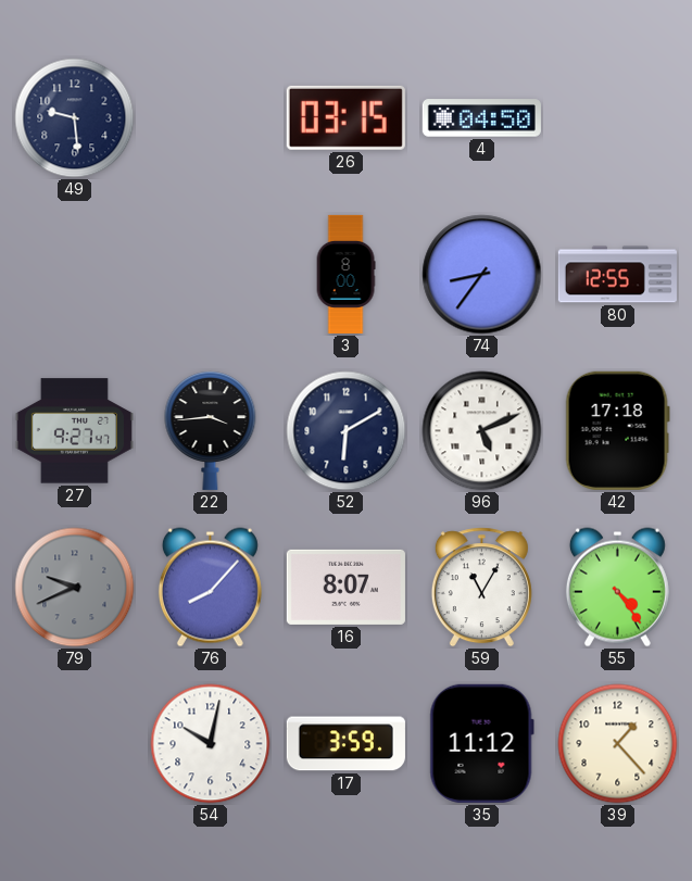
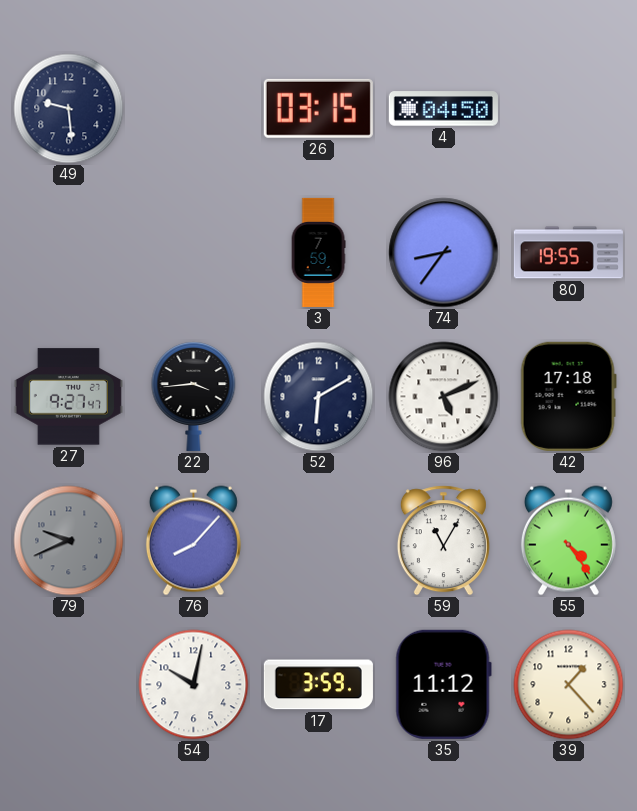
3: 8:00 -> 7:59 (318, 252)
80: 12:55 -> 19:55 (568, 253)
16: 8:07 -> none (345, 587)
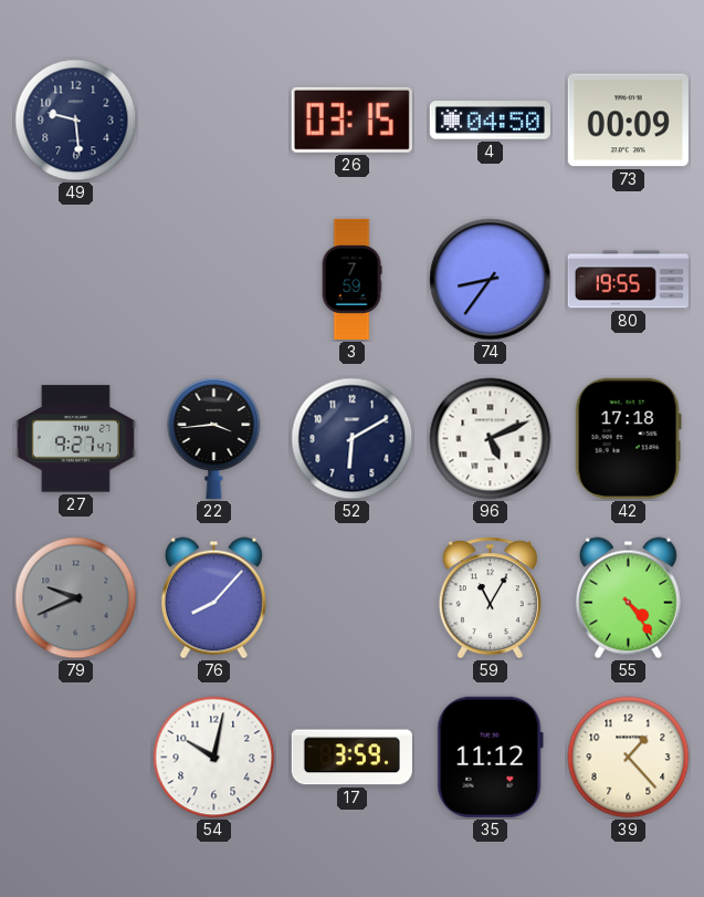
73: none -> 00:09 (628, 121)
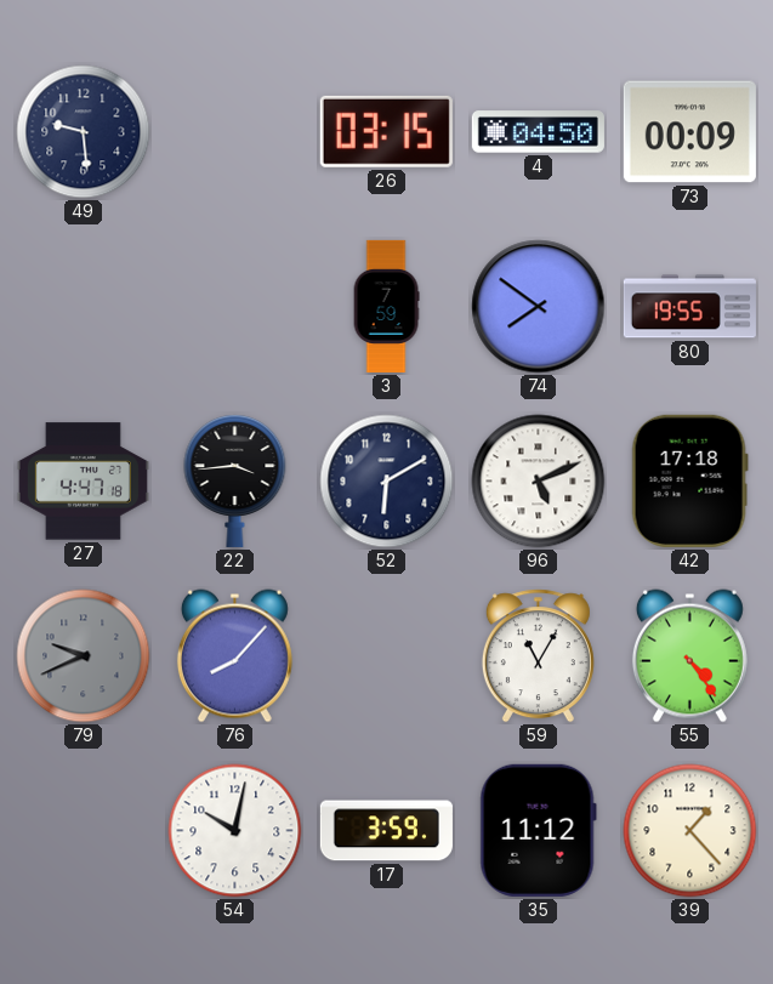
74: 8:36 -> 7:51 (539, 307)
27: 9:27 -> 4:47 (83, 482)
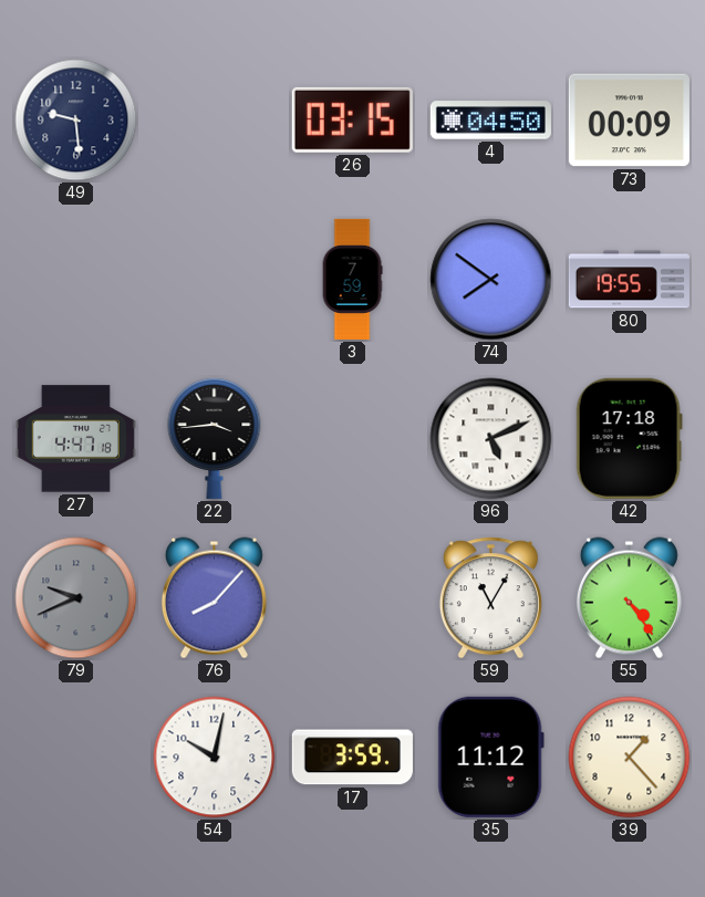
52: 6:10 -> none (387, 482)
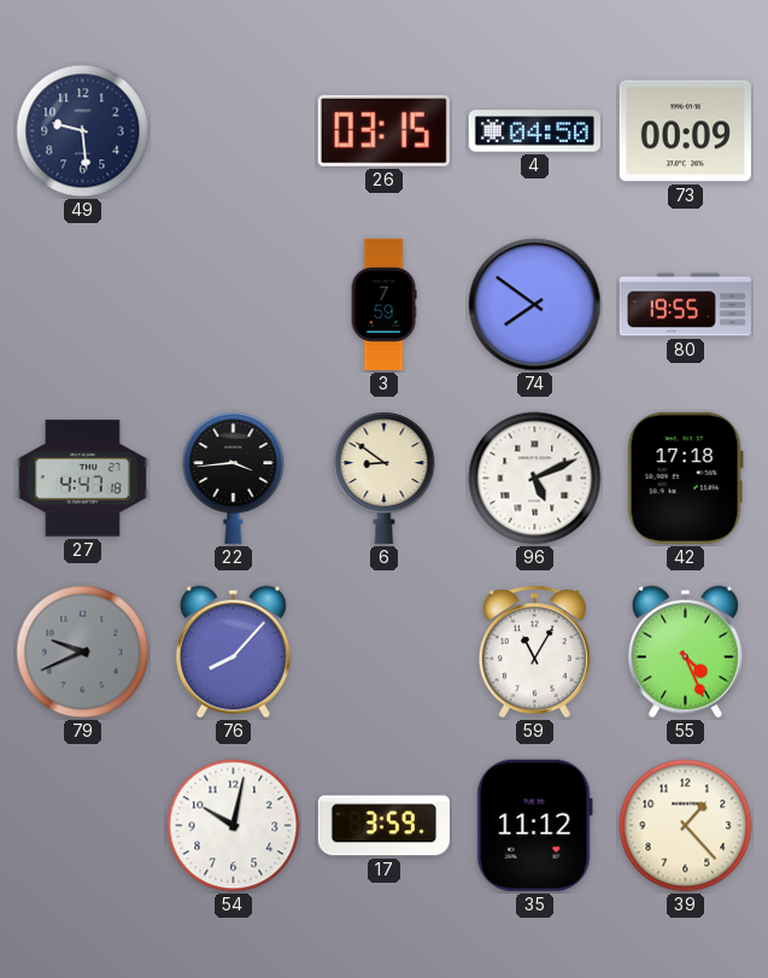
6: none -> 8:51 (385, 478)
55: 4:24 -> 4:26 (685, 652)
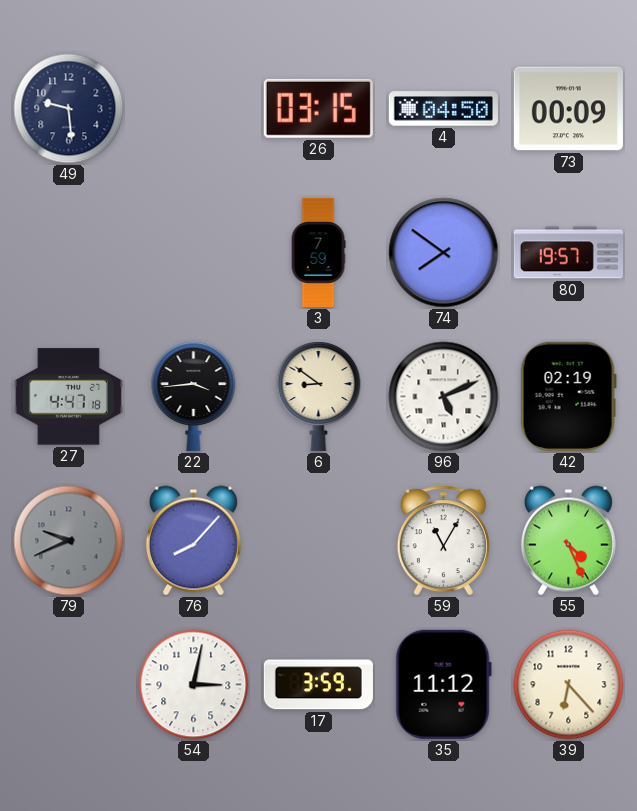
80: 19:55 -> 19:57 (568, 253)
42: 17:18 -> 02:19 (568, 396)
54: 10:02 -> 3:02 (194, 685)
39: 1:23 -> 6:23 (569, 685)
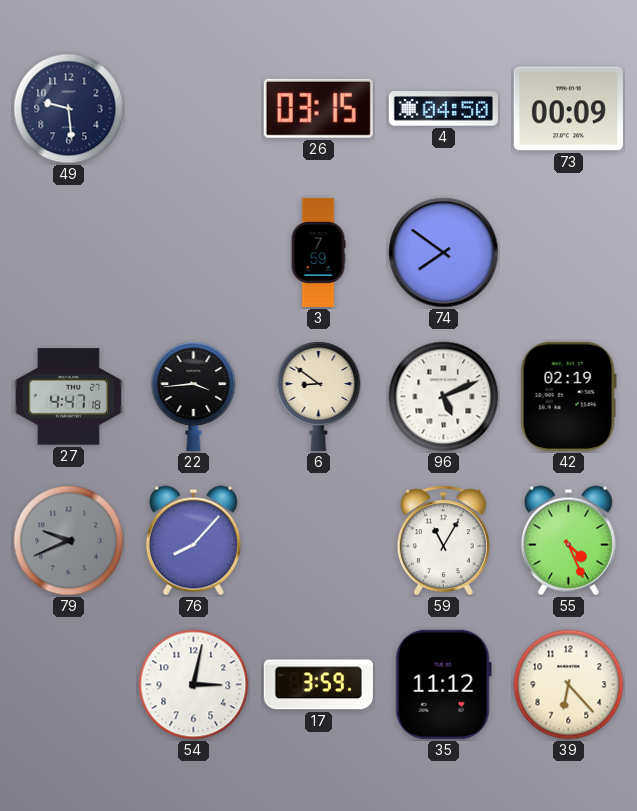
80: 19:57 -> none (568, 253)
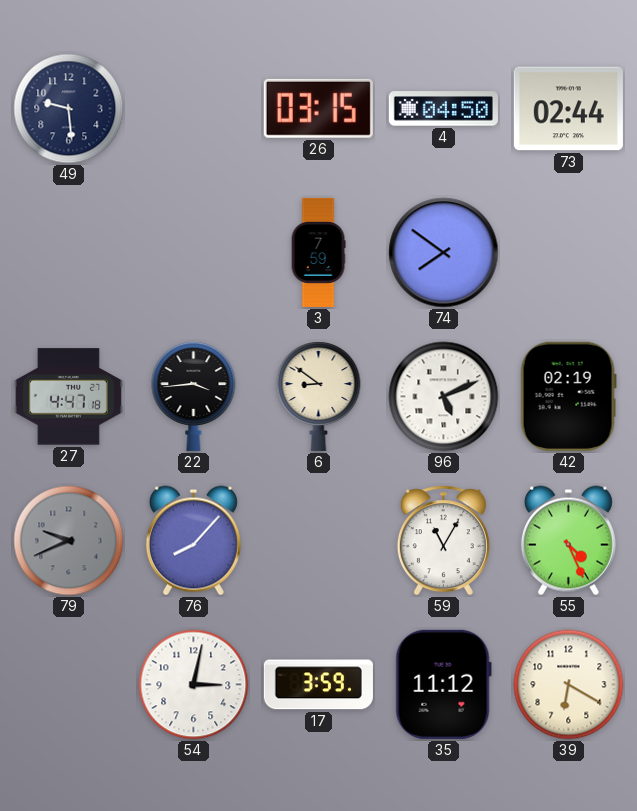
73: 00:09 -> 02:44 (568, 109)
39: 6:23 -> 6:20 (569, 685)
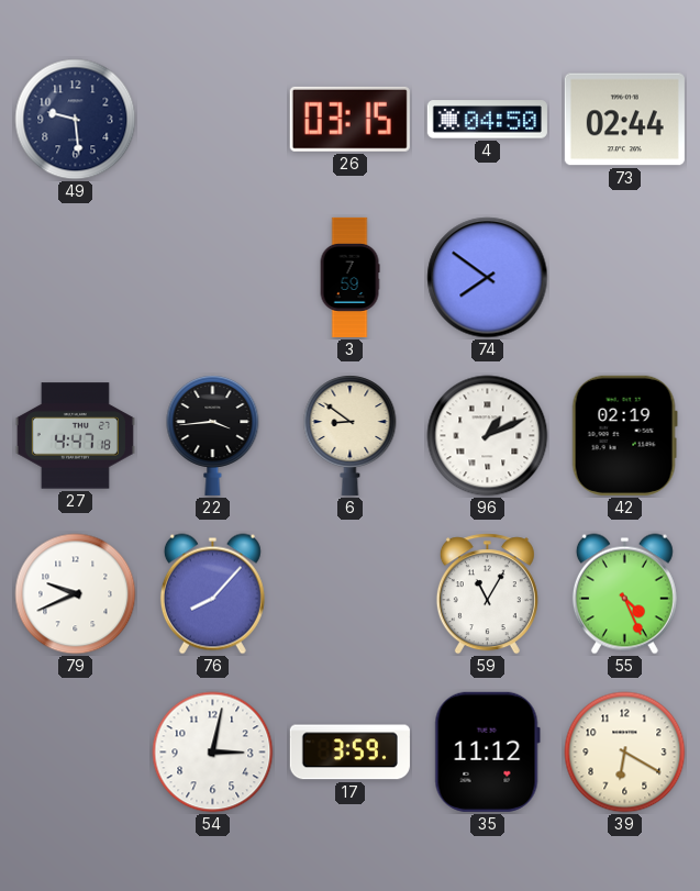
96: 5:11 -> 1:11 (488, 436)
79 dial: grey -> white (76, 594)
